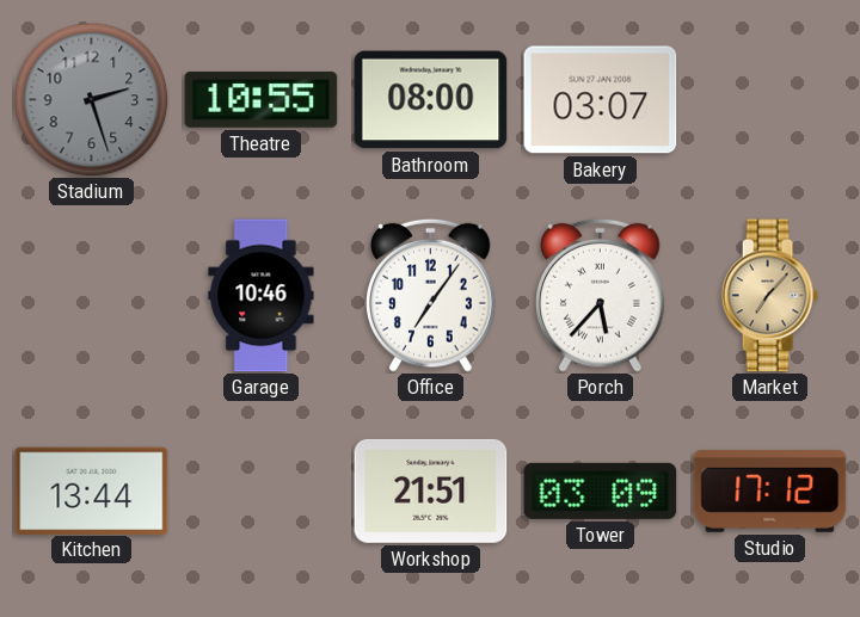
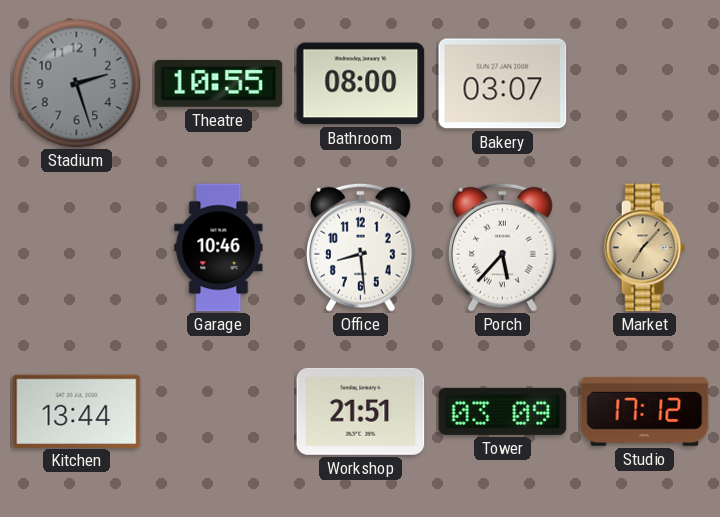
Office: 7:06 -> 8:29 (361, 247)
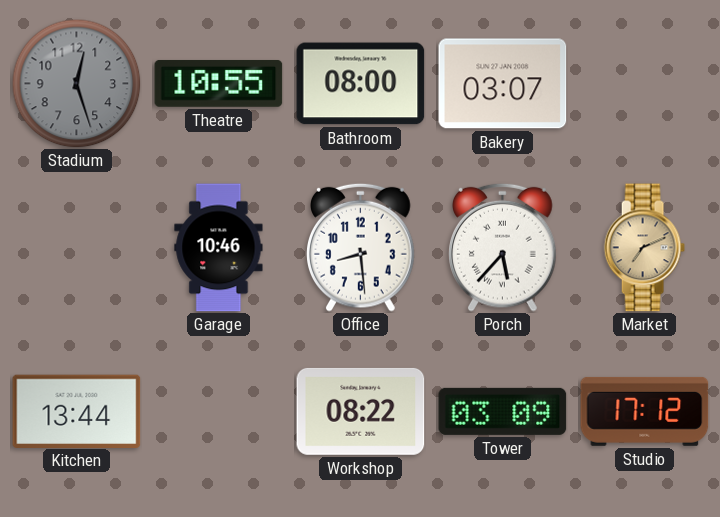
Stadium: 2:27 -> 12:27 (76, 83)
Market: 7:07 -> 7:11 (644, 248)
Workshop: 21:51 -> 08:22 (361, 411)
